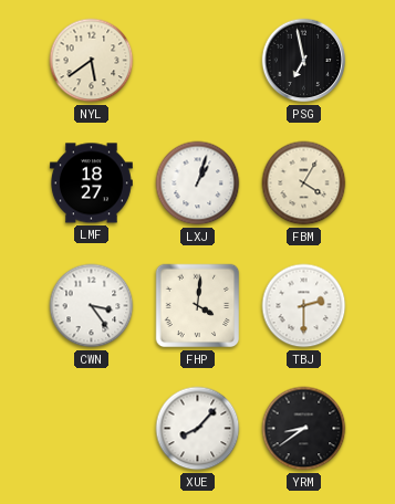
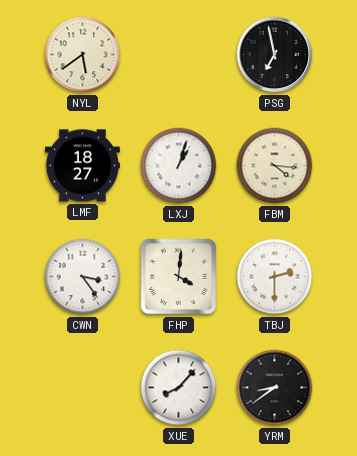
FBM: 4:05 -> 4:16 (275, 166)
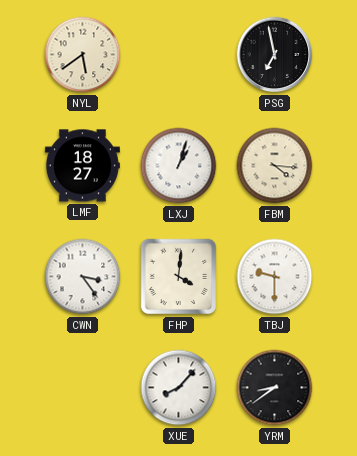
TBJ: 2:30 -> 9:30 (275, 277)
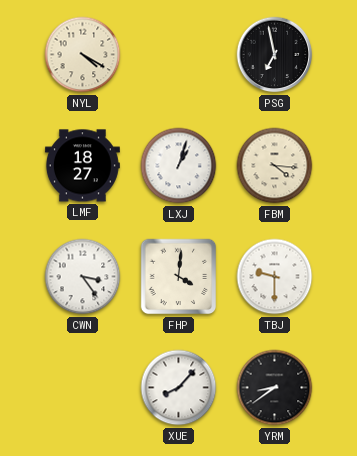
NYL: 5:39 -> 4:20 (83, 55)
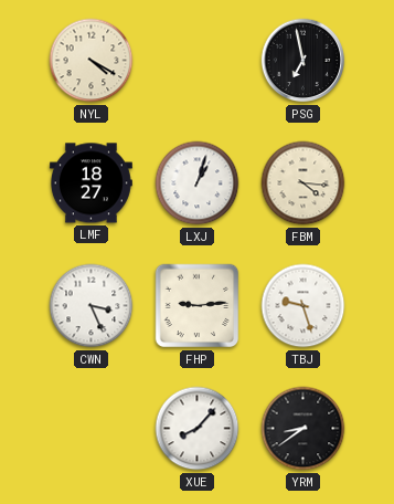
CWN: 3:24 -> 3:26 (92, 306)
FHP: 4:01 -> 9:14 (198, 306)
TBJ: 9:30 -> 9:27 (304, 306)
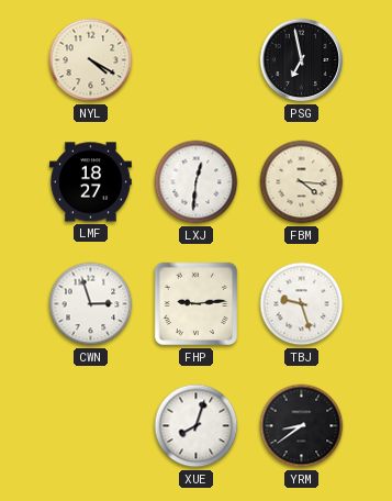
LXJ: 1:03 -> 12:31 (197, 182)
CWN: 3:26 -> 2:57 (91, 304)
XUE: 8:07 -> 8:03 (197, 426)
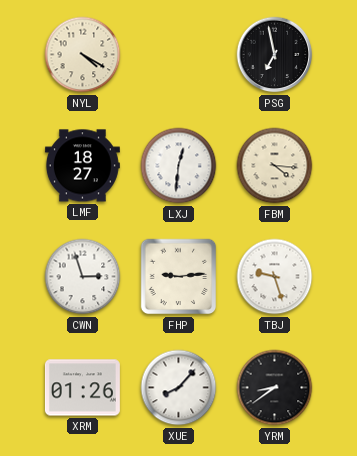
XRM: none -> 01:26 (82, 388)
XUE: 8:03 -> 8:07 (179, 388)
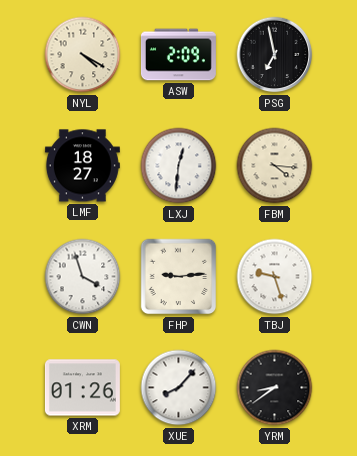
ASW: none -> 2:09 (178, 55)
CWN: 2:57 -> 3:57 (83, 277)
